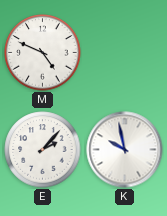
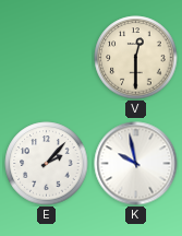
M: 4:49 -> none (43, 53)
V: none -> 12:30 (136, 58)
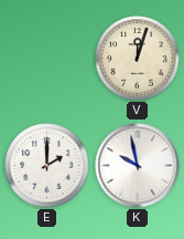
V: 12:30 -> 12:03 (138, 59)
E: 2:07 -> 2:00 (47, 166)
